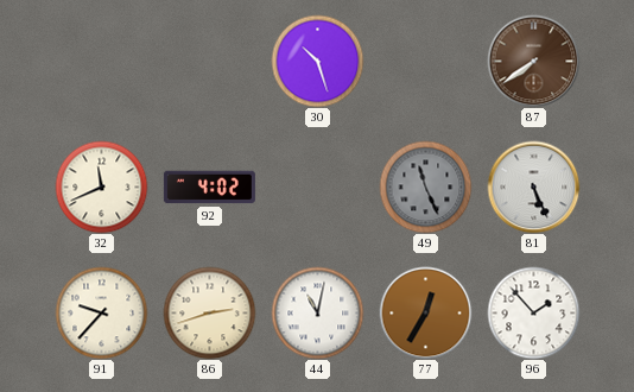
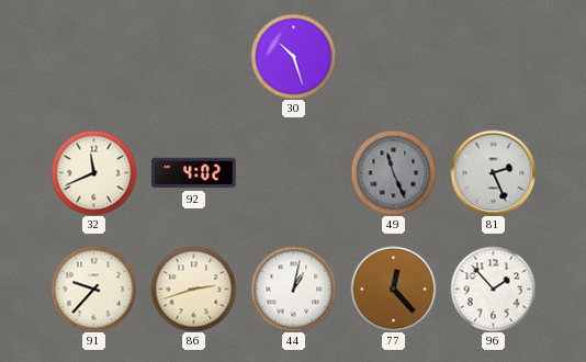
87: 7:39 -> none (533, 61)
81: 5:26 -> 2:26 (493, 172)
44: 11:02 -> 1:02 (293, 289)
77: 12:35 -> 12:23 (393, 289)
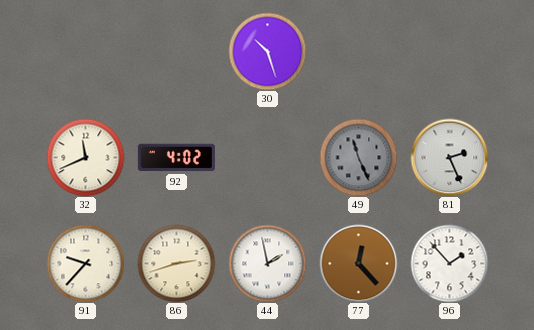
44: 1:02 -> 1:58 (267, 263)
